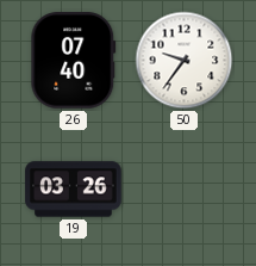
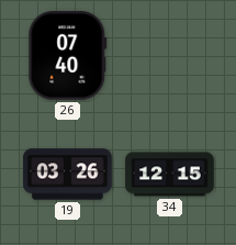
50: 9:36 -> none (185, 61)
34: none -> 12:15 (170, 175)
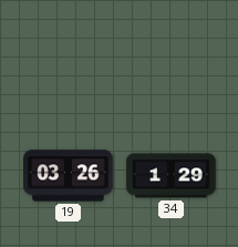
26: 07:40 -> none (68, 56)
34: 12:15 -> 1:29 (172, 176)
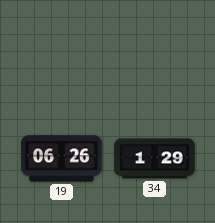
19: 03:26 -> 06:26 (62, 159)
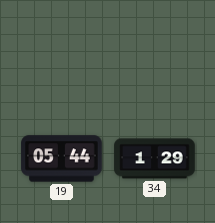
19: 06:26 -> 05:44 (62, 159)
